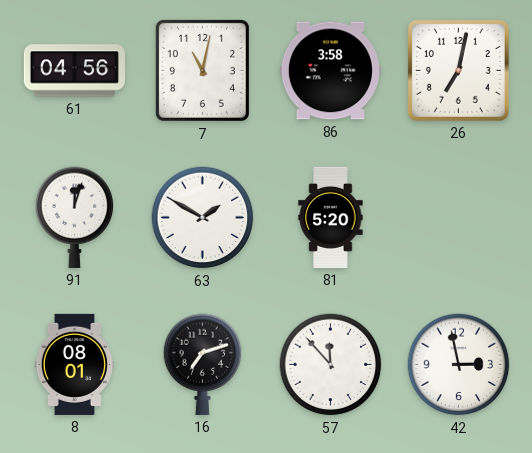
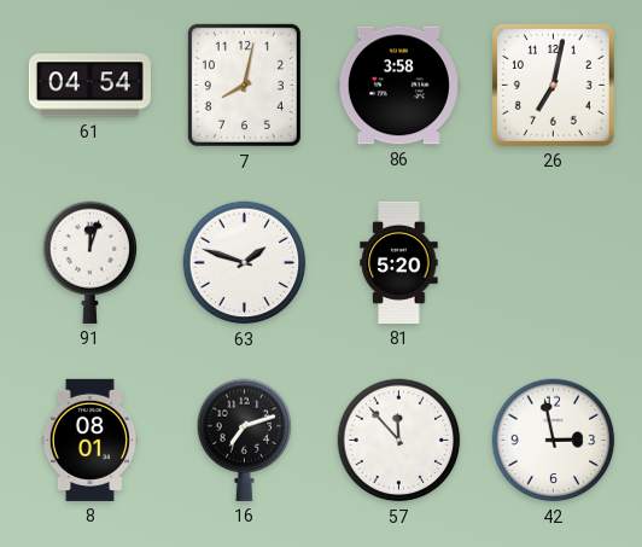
61: 04:56 -> 04:54 (89, 86)
7: 11:02 -> 8:02 (244, 85)
63: 1:50 -> 1:48 (245, 263)
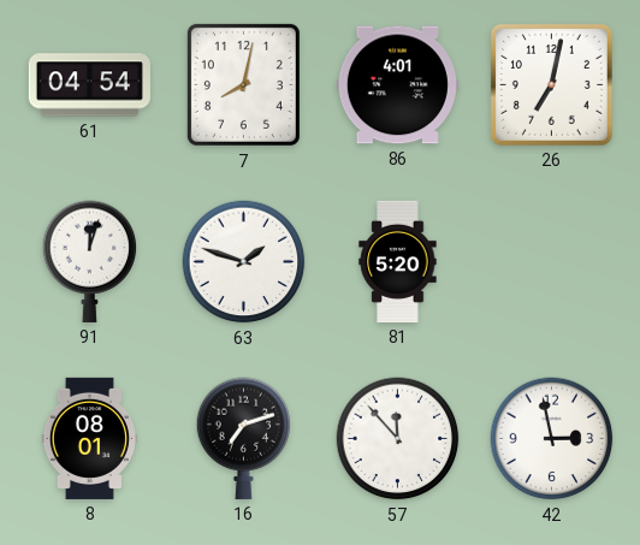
86: 3:58 -> 4:01 (397, 85)
